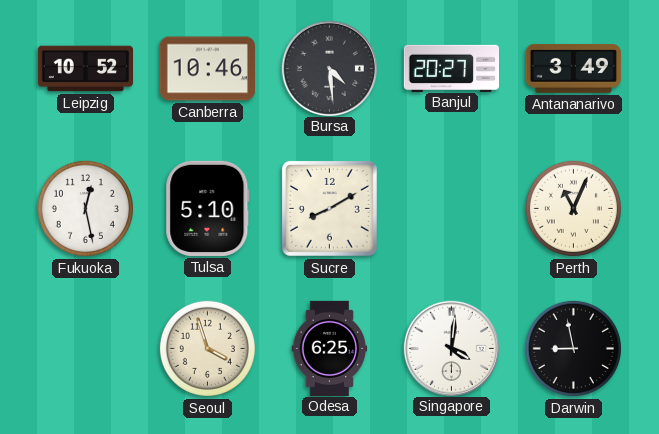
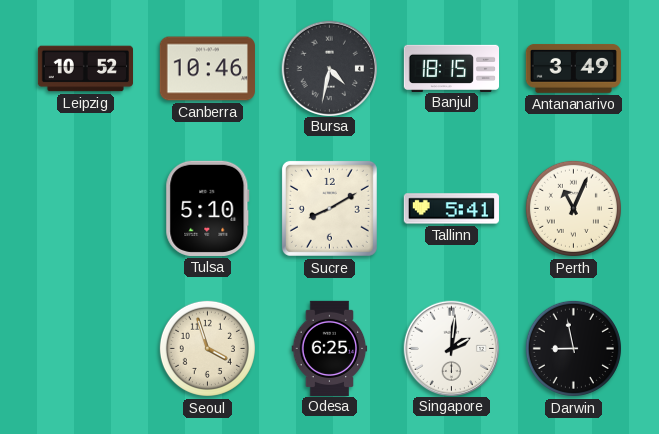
Bursa: 4:29 -> 4:32 (329, 68)
Banjul: 20:27 -> 18:15 (451, 68)
Fukuoka: 12:28 -> none (85, 208)
Tallinn: none -> 5:41 (451, 209)
Singapore: 4:01 -> 2:01 (451, 348)
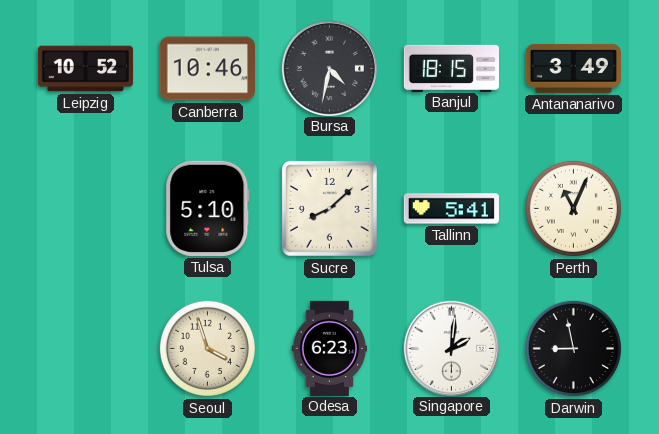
Sucre: 8:10 -> 8:08 (329, 208)
Odesa: 6:25 -> 6:23 (330, 348)
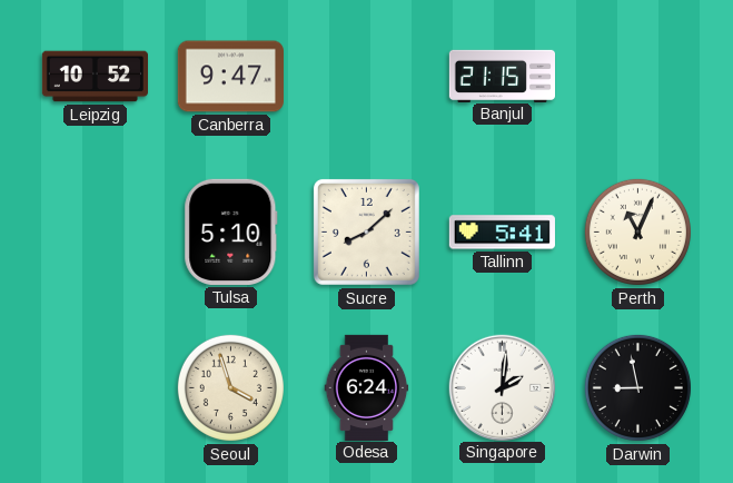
Canberra: 10:46 -> 9:47 (230, 77)
Bursa: 4:32 -> none (329, 68)
Banjul: 18:15 -> 21:15 (502, 76)
Antananarivo: 3:49 -> none (573, 68)
Odesa: 6:23 -> 6:24 (367, 387)
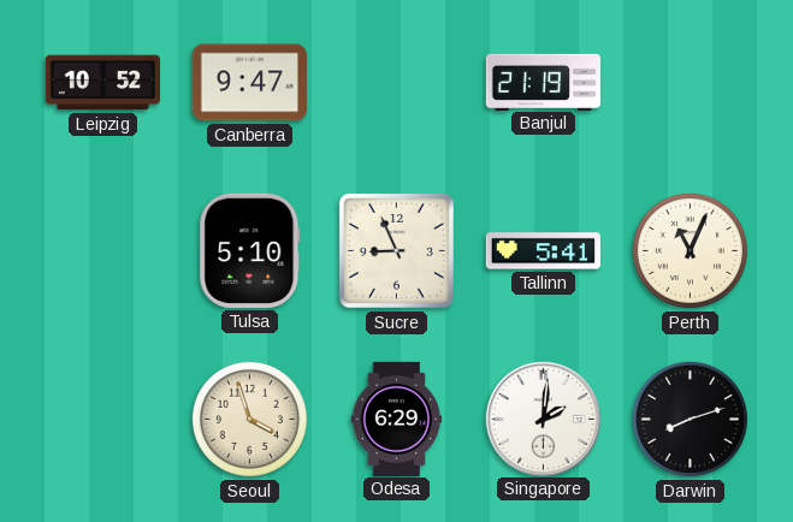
Banjul: 21:15 -> 21:19 (543, 82)
Sucre: 8:08 -> 8:56 (396, 250)
Odesa: 6:24 -> 6:29 (397, 419)
Darwin: 8:58 -> 8:12 (690, 419)
